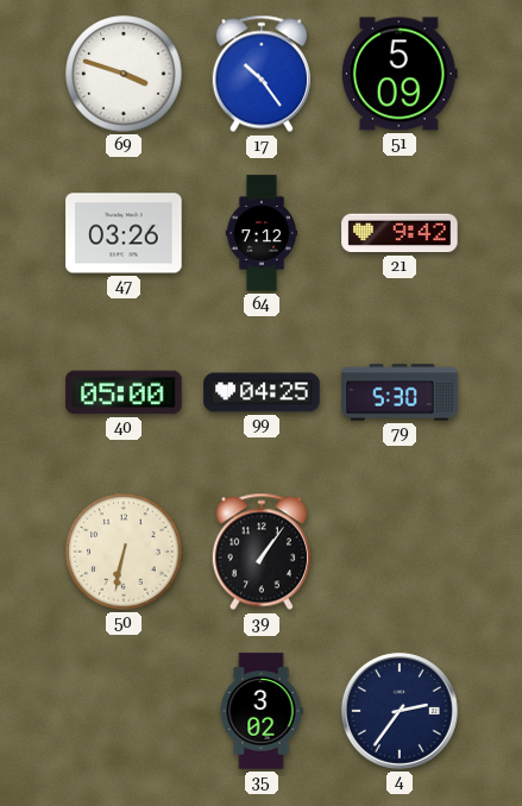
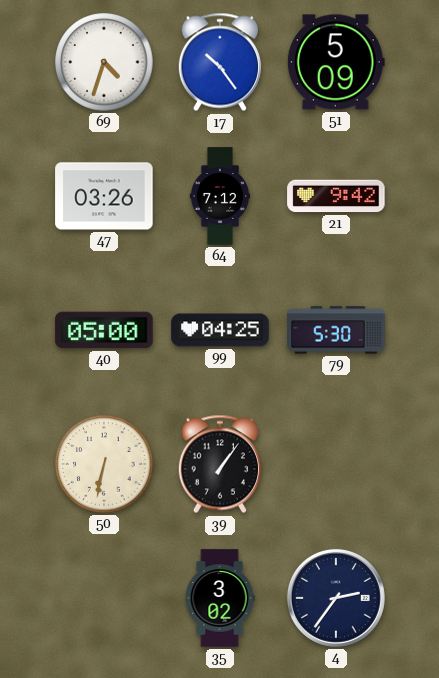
69: 3:48 -> 4:33 (104, 62)
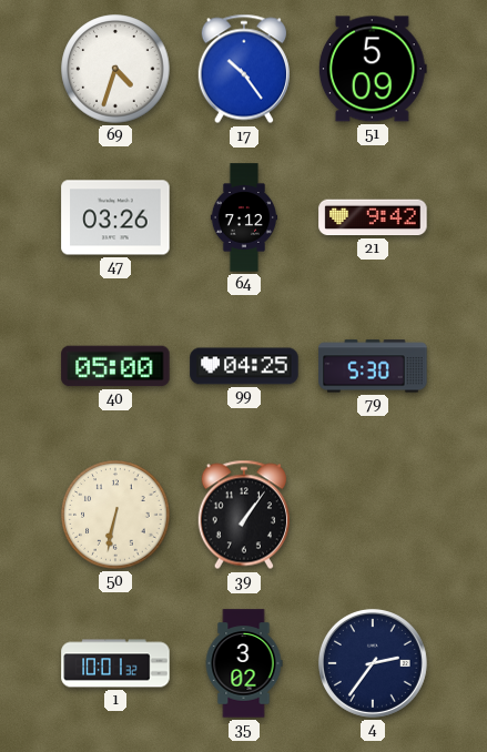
1: none -> 10:01 (115, 663)
